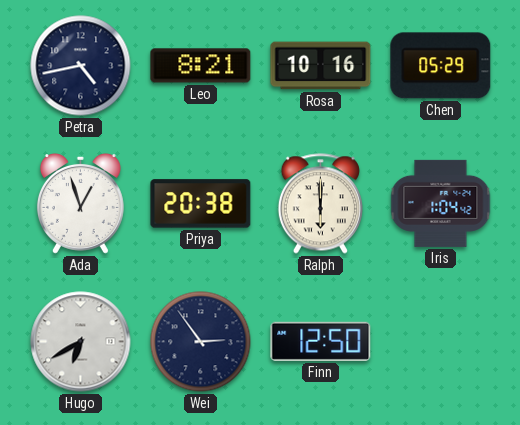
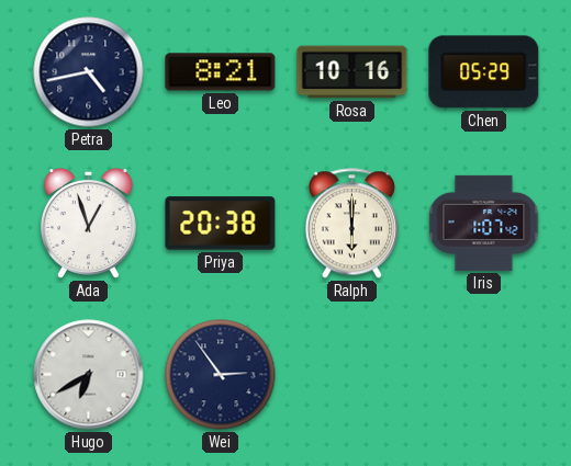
Iris: 1:04 -> 1:07 (484, 223)
Finn: 12:50 -> none (321, 341)
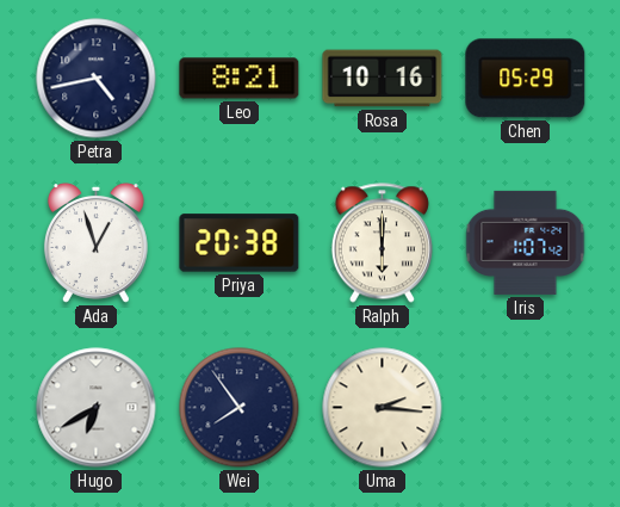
Wei: 2:54 -> 7:54 (240, 408)
Uma: none -> 2:16 (383, 408)
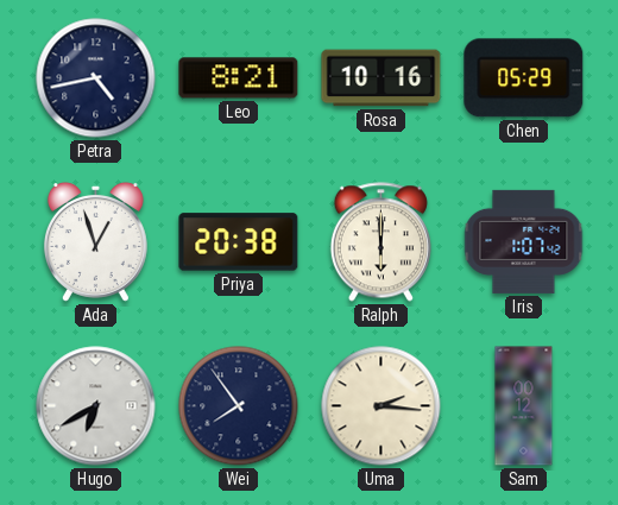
Sam: none -> 00:12 (524, 406)
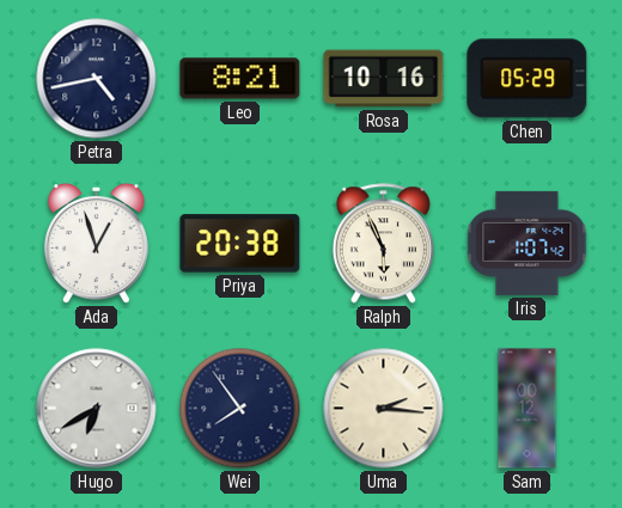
Ralph: 6:00 -> 5:56 (383, 244)
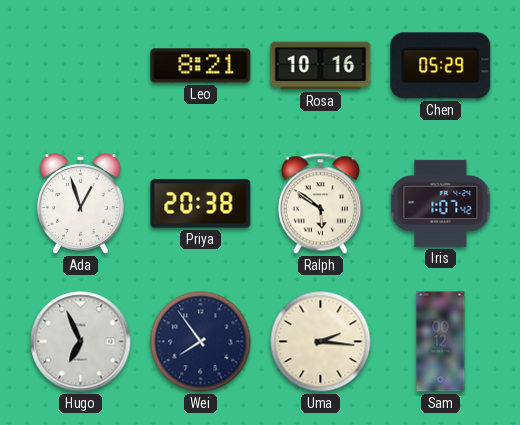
Petra: 4:43 -> none (97, 79)
Ralph: 5:56 -> 5:51 (320, 204)
Hugo: 6:40 -> 6:56 (81, 342)
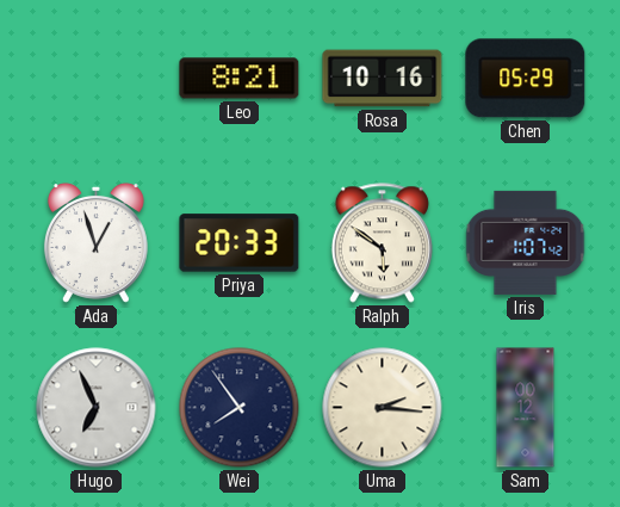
Priya: 20:38 -> 20:33 (240, 243)
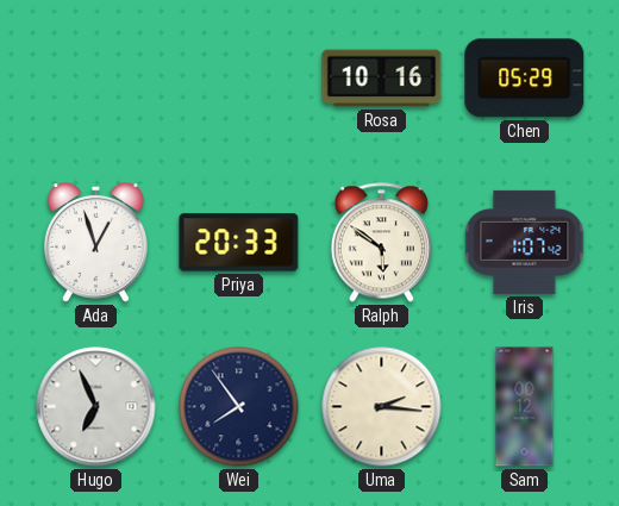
Leo: 8:21 -> none (240, 79)
